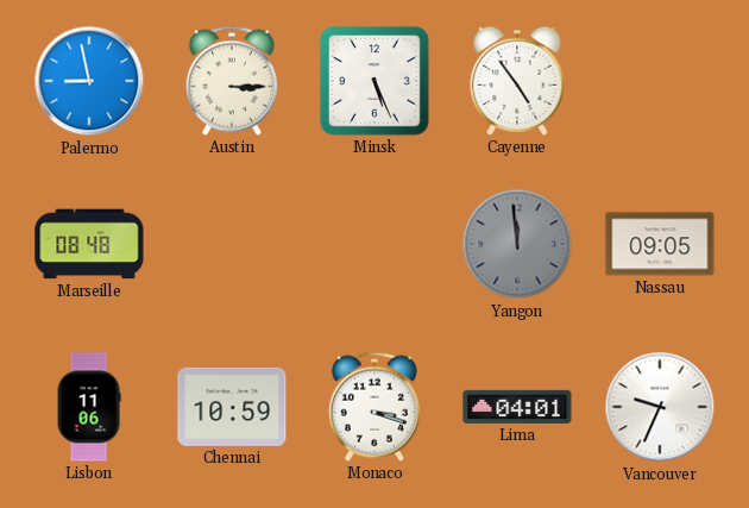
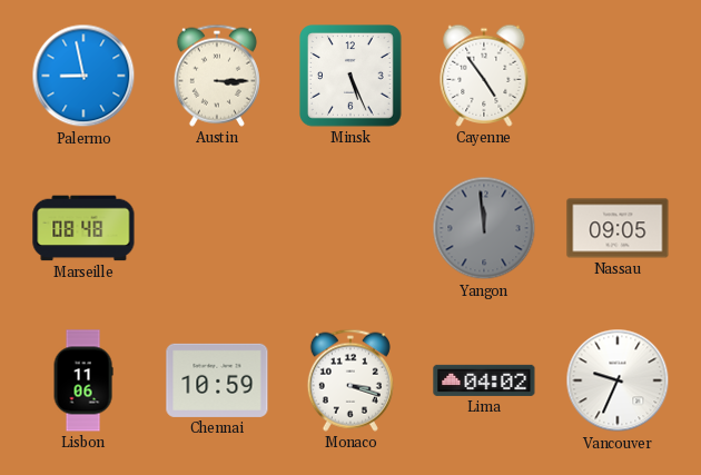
Lima: 04:01 -> 04:02 (484, 380)
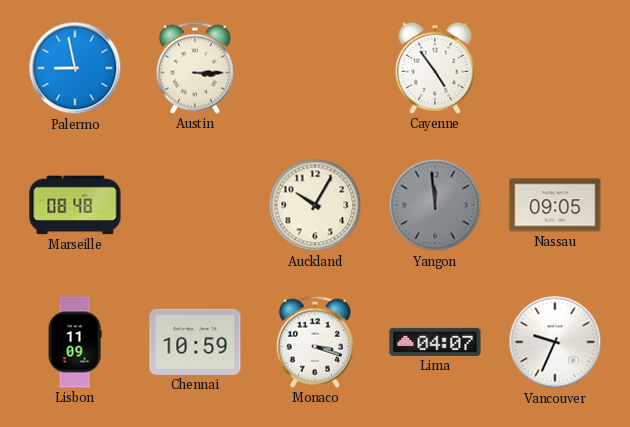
Minsk: 5:26 -> none (352, 77)
Auckland: none -> 10:05 (315, 205)
Lisbon: 11:06 -> 11:09 (75, 342)
Lima: 04:02 -> 04:07 (435, 342)
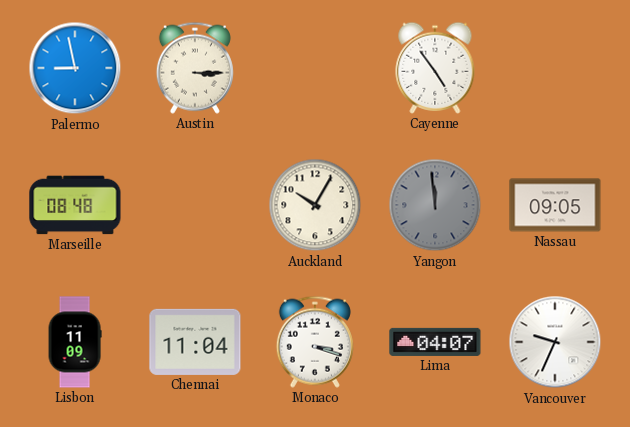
Chennai: 10:59 -> 11:04 (195, 342)
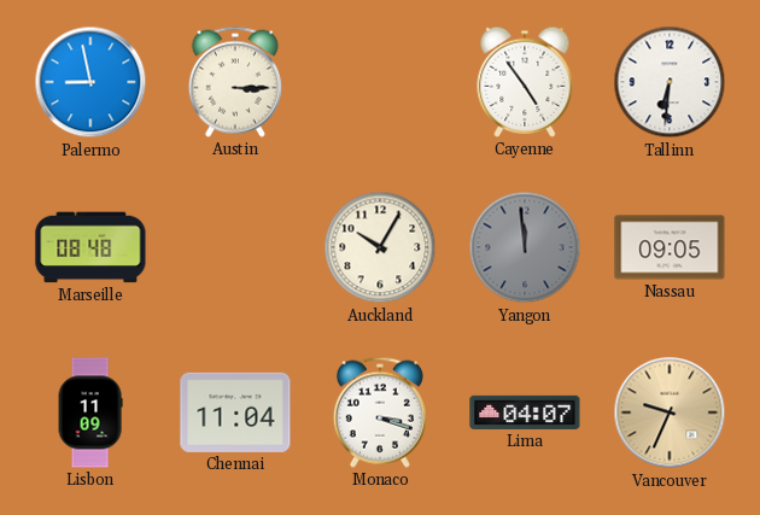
Tallinn: none -> 6:31 (670, 82)
Vancouver dial: white -> champagne (670, 412)
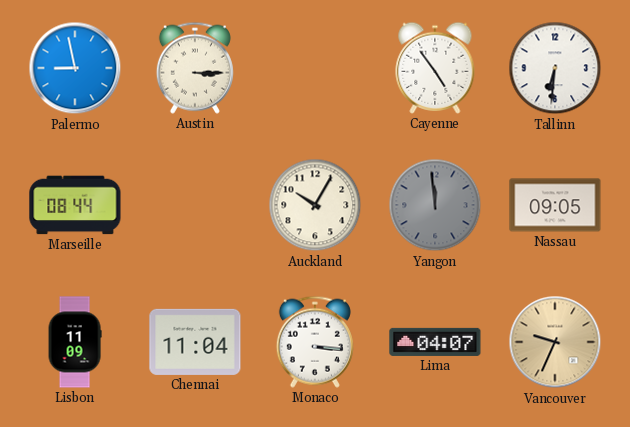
Marseille: 08:48 -> 08:44 (75, 205)
Monaco: 3:18 -> 3:16 (315, 342)
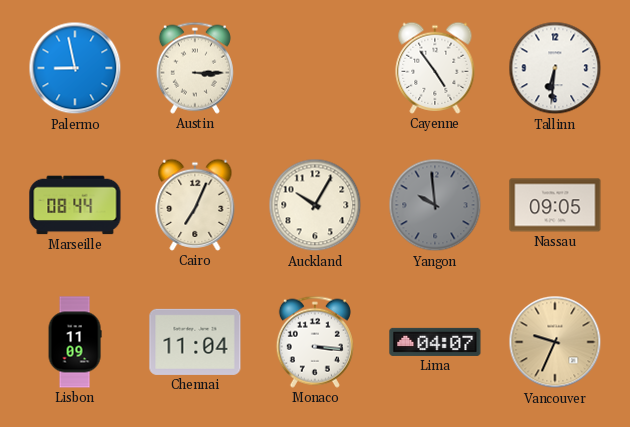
Cairo: none -> 7:04 (195, 205)
Yangon: 11:59 -> 9:59 (435, 205)
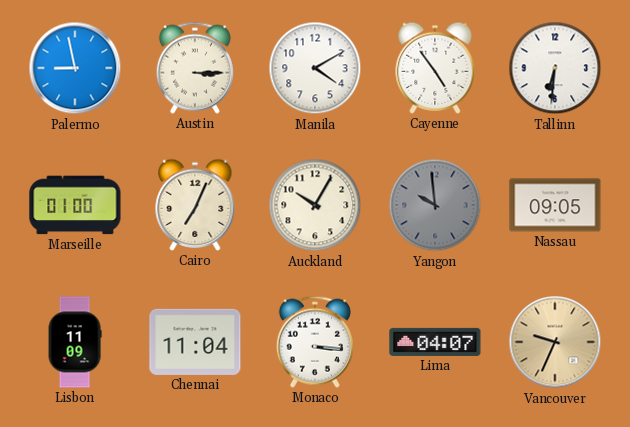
Manila: none -> 4:10 (315, 68)
Marseille: 08:44 -> 01:00 (75, 205)
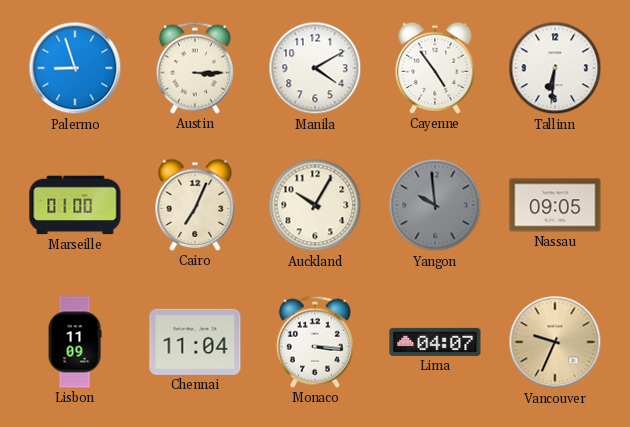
Palermo: 8:58 -> 8:57 (75, 68)
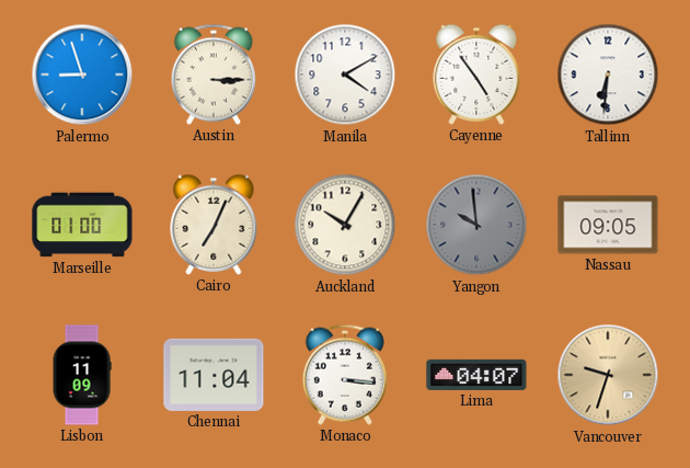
Vancouver: 9:34 -> 9:33 (608, 375)
